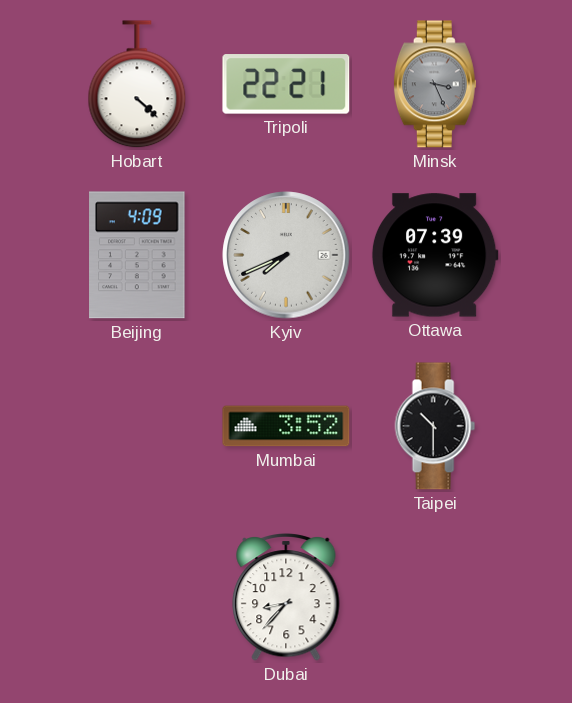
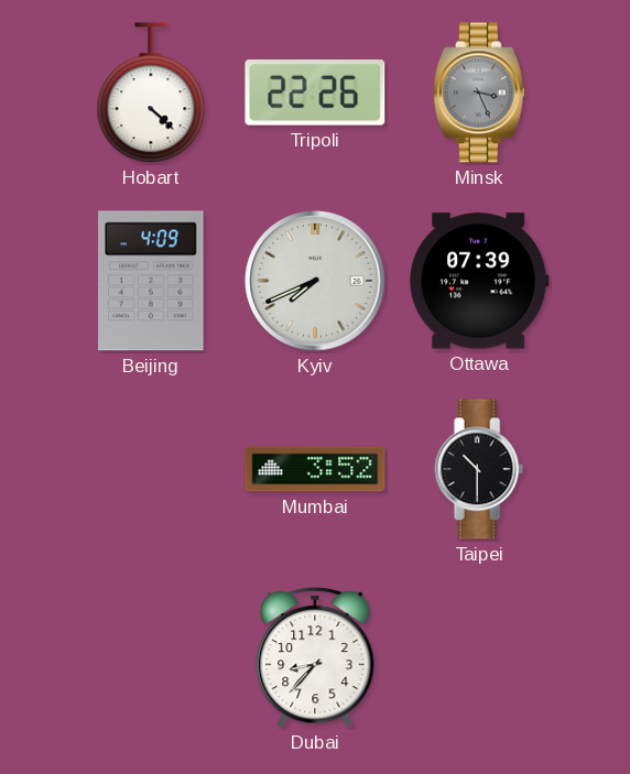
Tripoli: 22:21 -> 22:26 (315, 92)
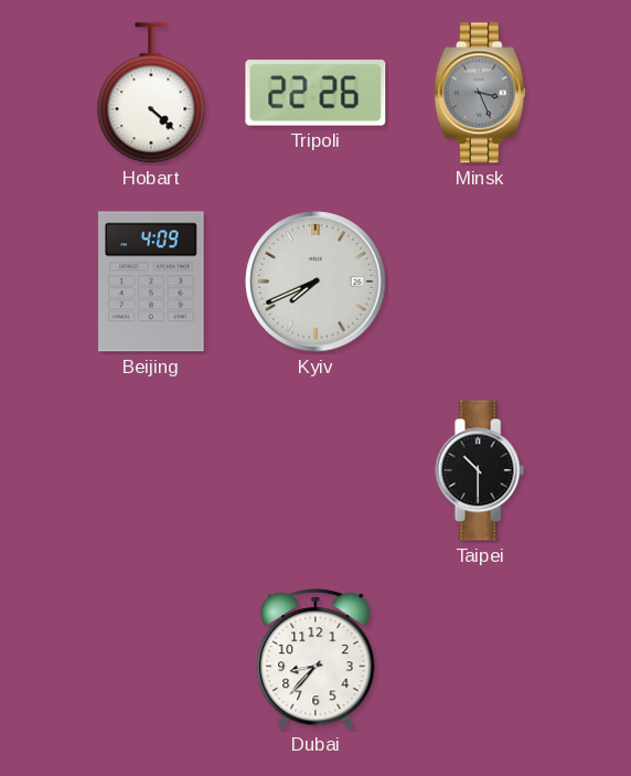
Ottawa: 07:39 -> none (479, 281)
Mumbai: 3:52 -> none (315, 469)
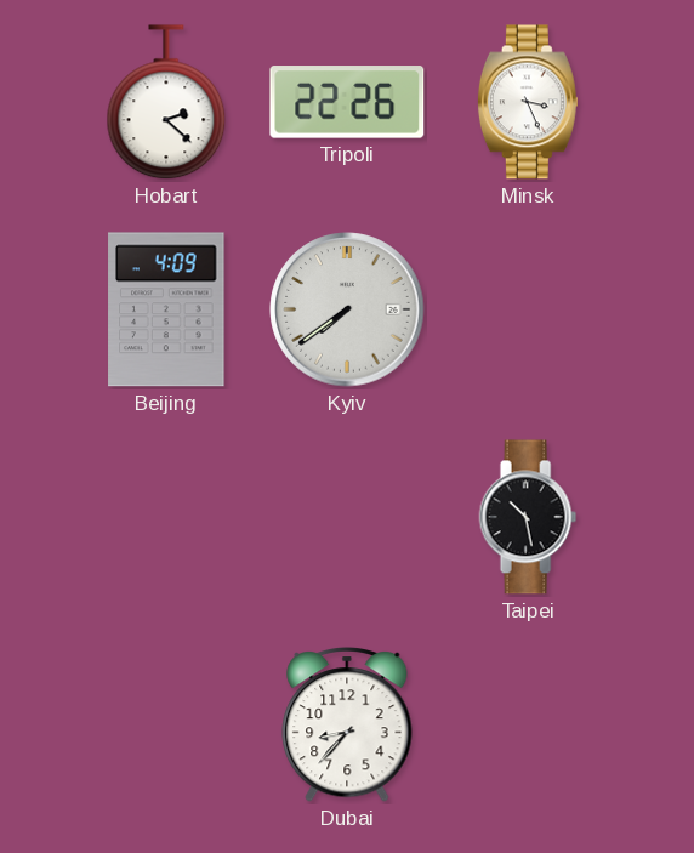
Hobart: 4:22 -> 2:22 (166, 103)
Minsk dial: grey -> white (528, 102)
Kyiv: 7:41 -> 7:39 (347, 309)
Taipei: 10:30 -> 10:28 (528, 517)
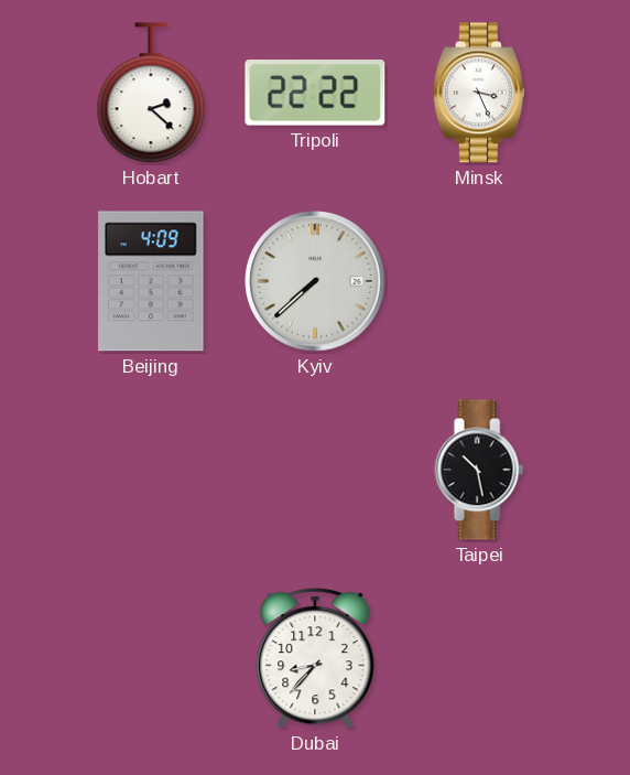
Tripoli: 22:26 -> 22:22 (315, 93)
Kyiv: 7:39 -> 7:38 (315, 281)
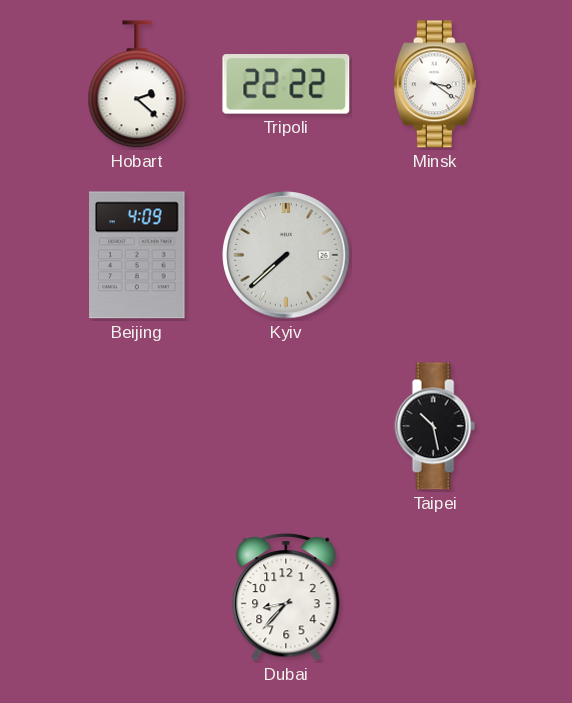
Minsk: 3:26 -> 3:21 (435, 84)
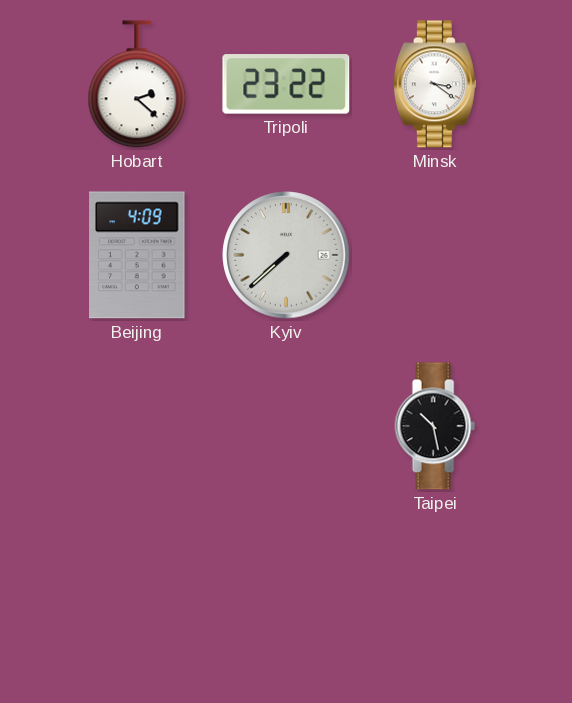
Tripoli: 22:22 -> 23:22 (286, 84)
Dubai: 8:37 -> none (286, 598)
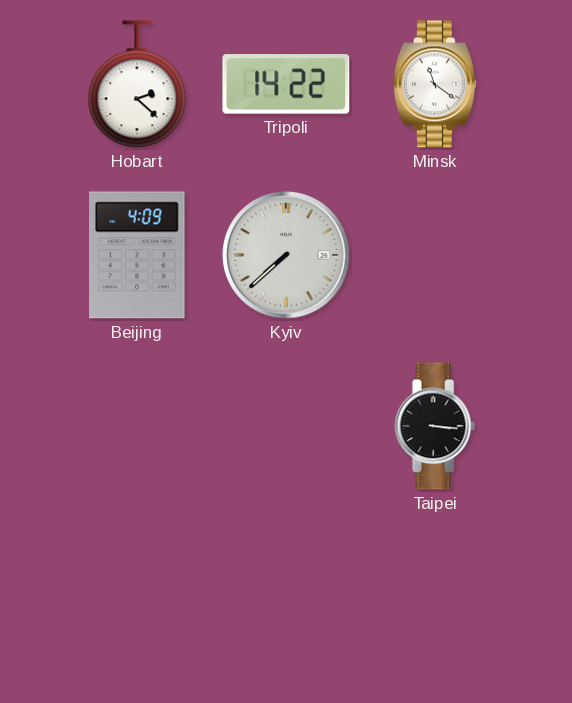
Tripoli: 23:22 -> 14:22 (286, 84)
Minsk: 3:21 -> 11:21 (435, 84)
Taipei: 10:28 -> 3:16 (435, 426)
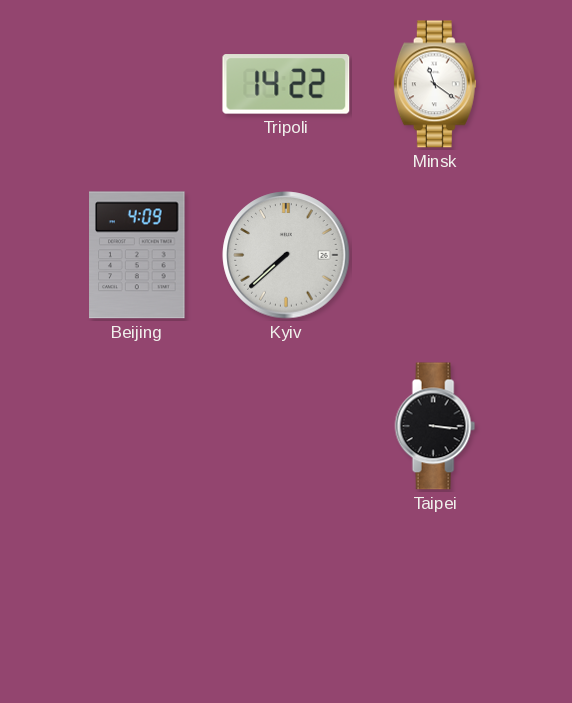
Hobart: 2:22 -> none (137, 85)
